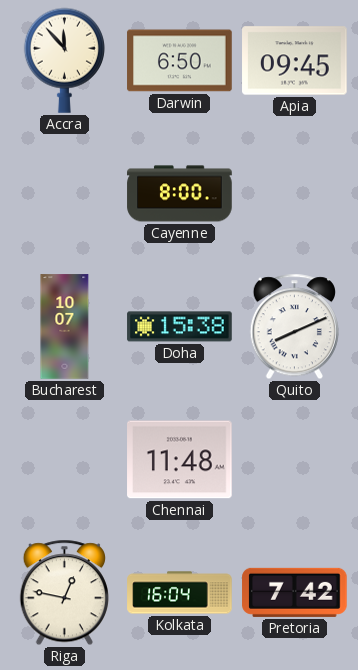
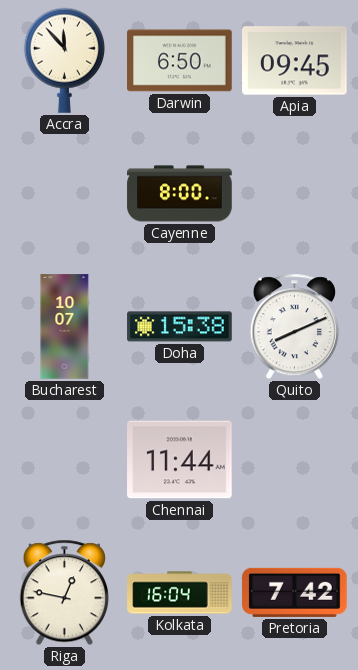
Chennai: 11:48 -> 11:44 (180, 460)
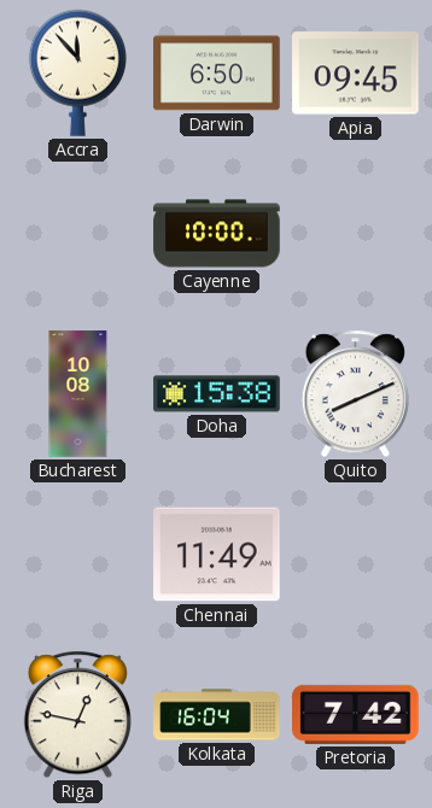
Cayenne: 8:00 -> 10:00 (217, 234)
Bucharest: 10:07 -> 10:08 (78, 394)
Chennai: 11:44 -> 11:49 (217, 555)
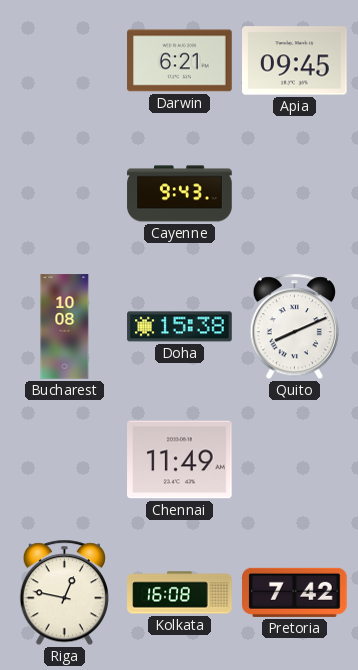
Accra: 11:53 -> none (77, 72)
Darwin: 6:50 -> 6:21 (180, 61)
Cayenne: 10:00 -> 9:43 (180, 194)
Kolkata: 16:04 -> 16:08 (180, 593)
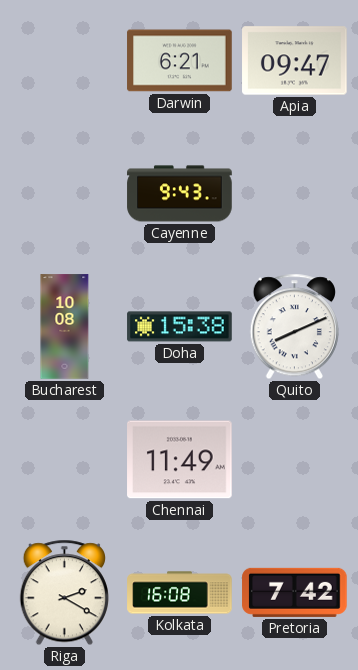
Apia: 09:45 -> 09:47 (295, 61)
Riga: 12:47 -> 2:20 (64, 593)
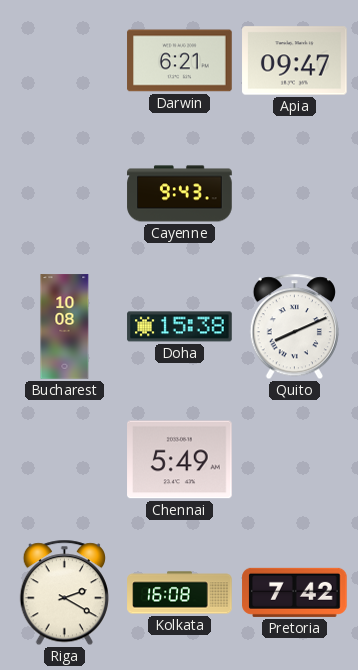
Chennai: 11:49 -> 5:49 (180, 460)
